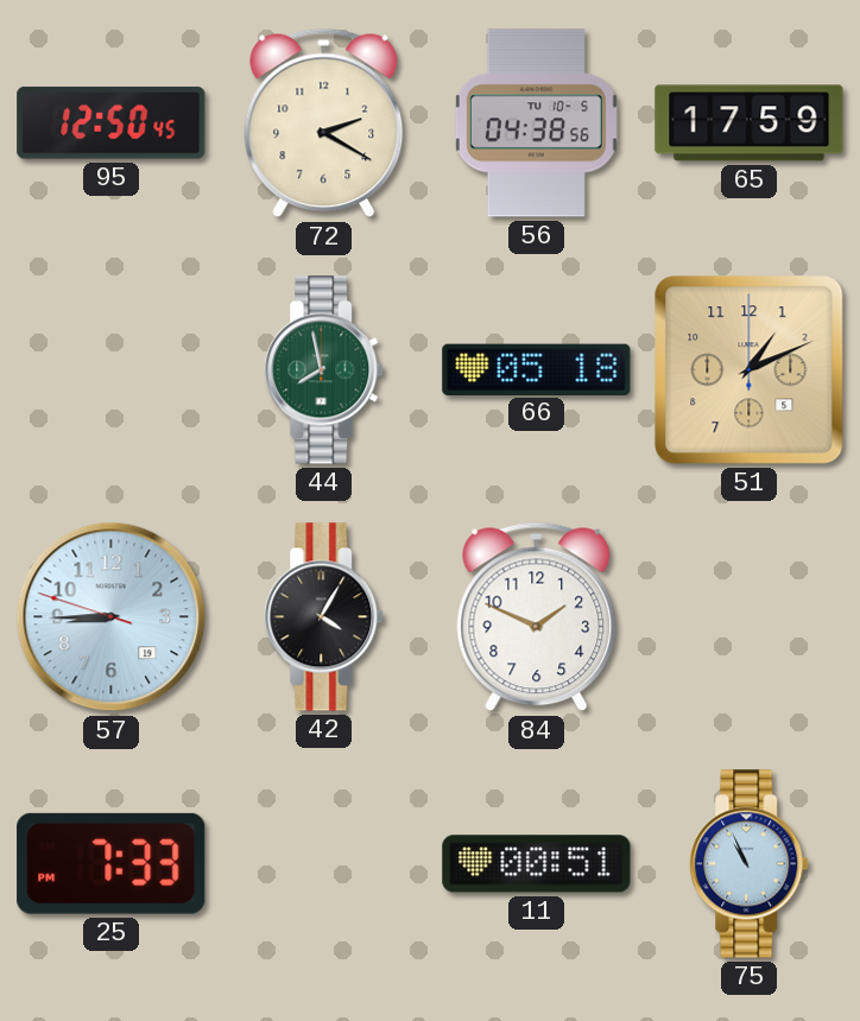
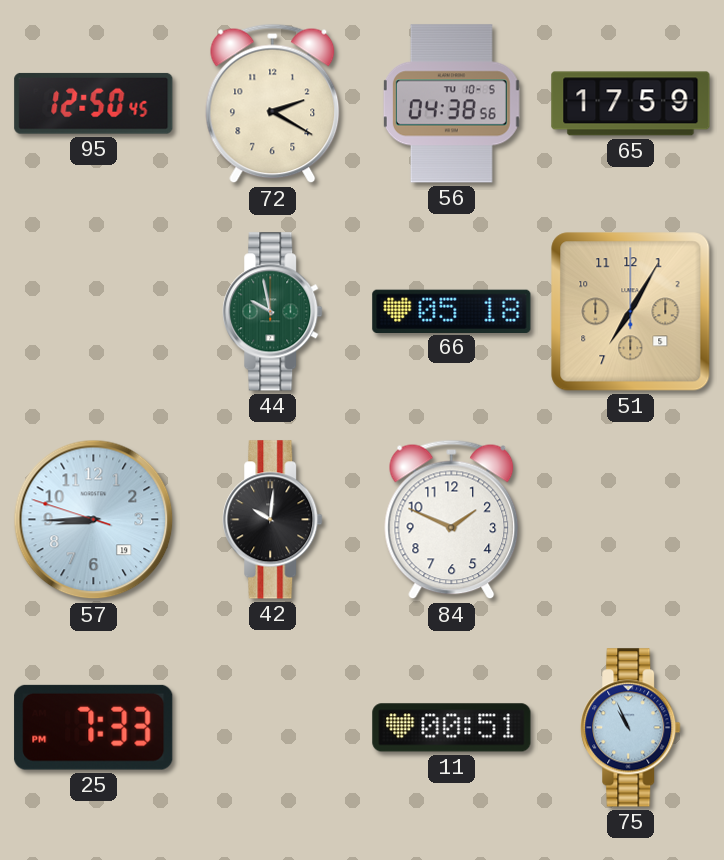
44: 7:58 -> 9:58 (273, 312)
51: 1:11 -> 7:05 (631, 312)
42: 4:05 -> 10:01 (273, 520)
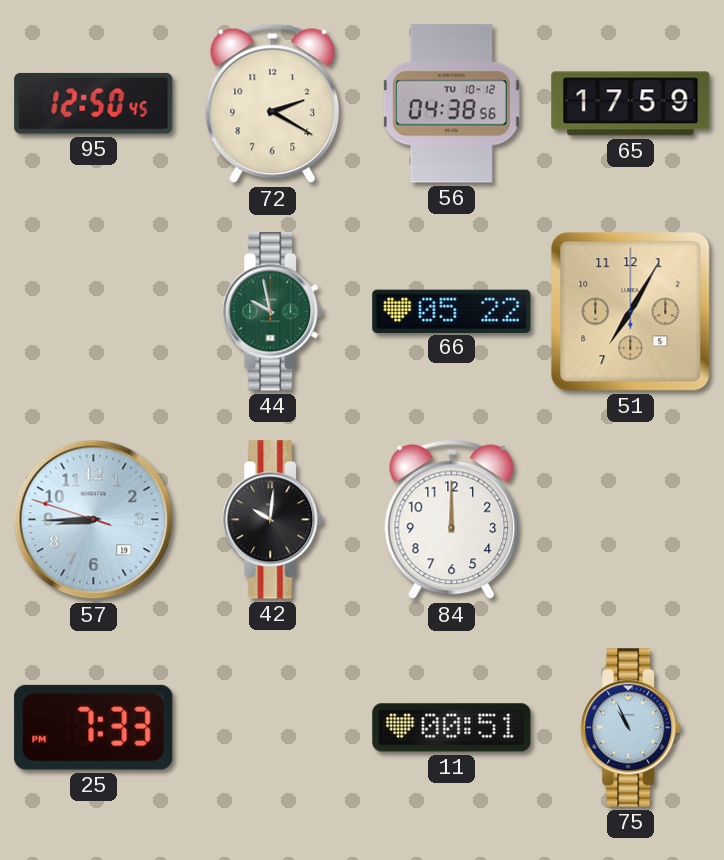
56 date: TU 10-5 -> TU 10-12 (451, 104)
66: 05:18 -> 05:22 (452, 311)
84: 1:49 -> 12:00 (452, 520)
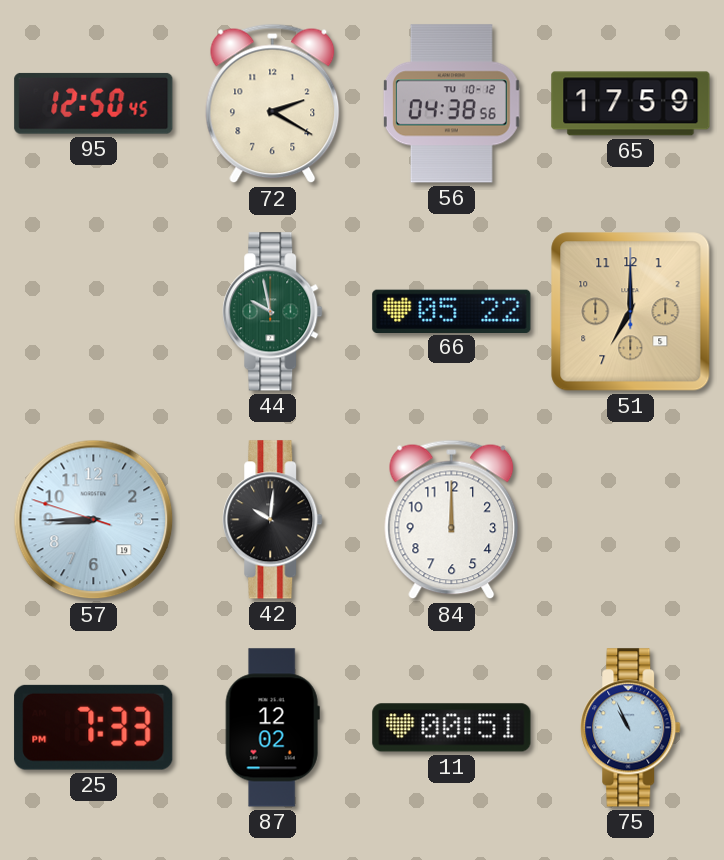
51: 7:05 -> 7:00 (631, 312)
87: none -> 12:02 (272, 728)
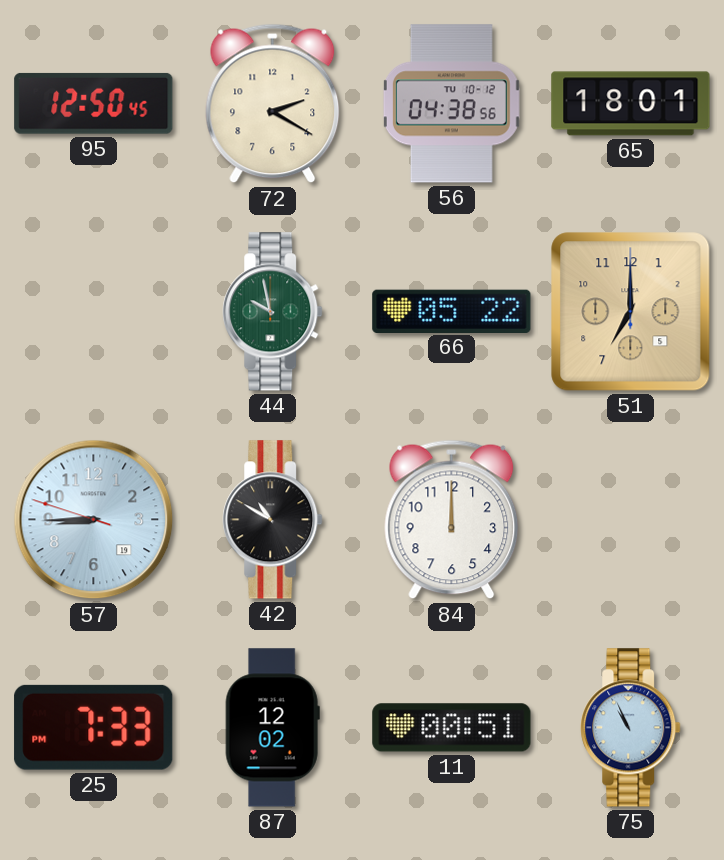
65: 17:59 -> 18:01 (631, 104)
42: 10:01 -> 10:50 (273, 520)
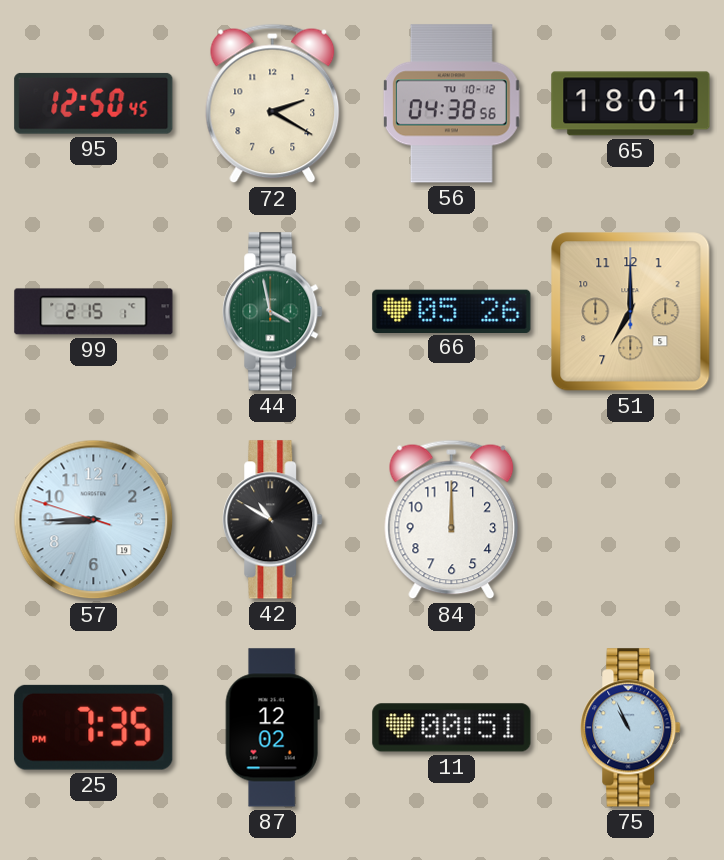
99: none -> 2:15 (94, 312)
44: 9:58 -> 3:58 (273, 312)
66: 05:22 -> 05:26 (452, 311)
25: 7:33 -> 7:35 (94, 727)
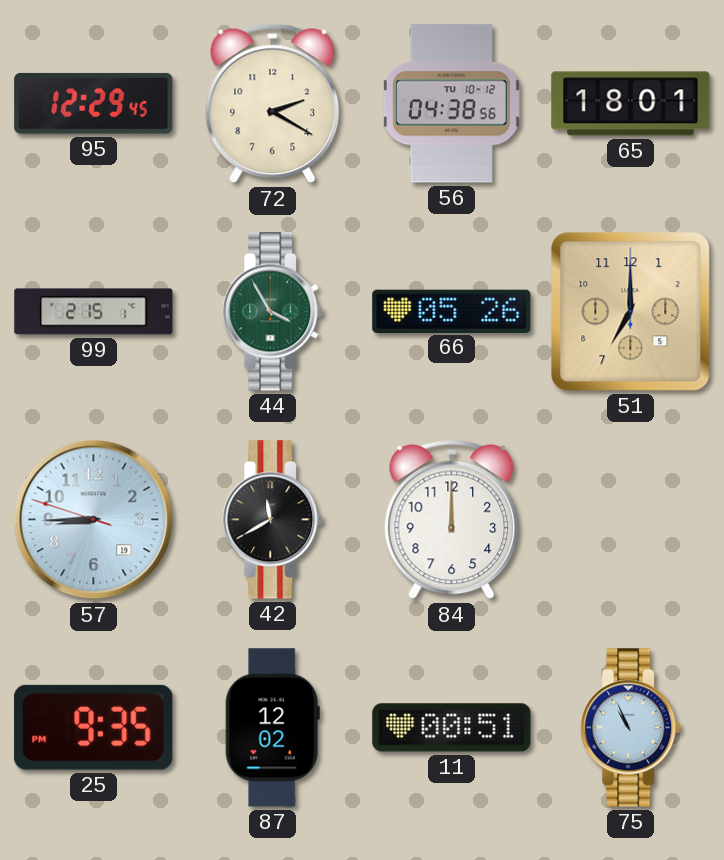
95: 12:50 -> 12:29 (94, 103)
44: 3:58 -> 3:55 (273, 312)
42: 10:50 -> 11:40 (273, 520)
25: 7:35 -> 9:35 (94, 727)
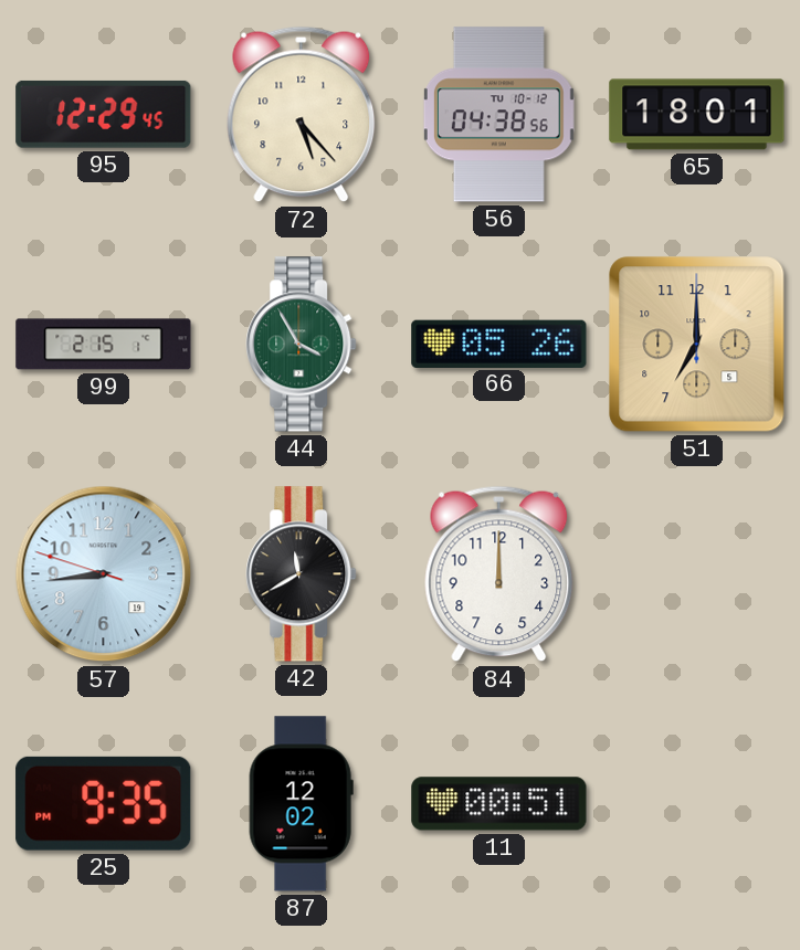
72: 2:20 -> 5:23 (302, 115)
57: 8:44 -> 8:43 (104, 574)
75: 10:56 -> none (631, 728)
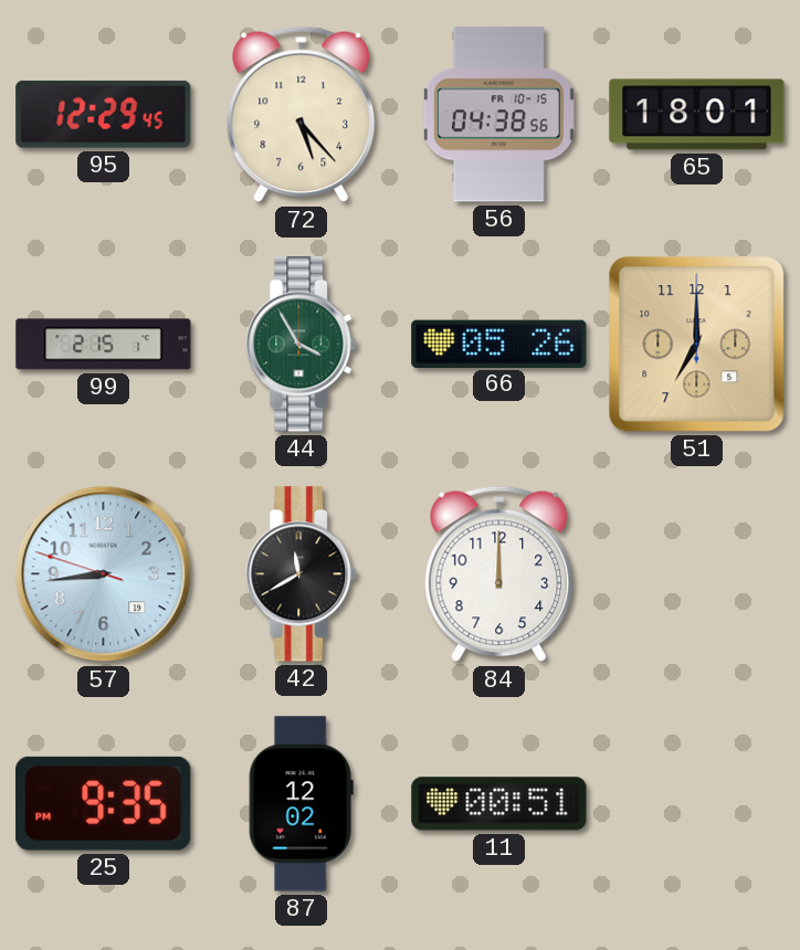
56 date: TU 10-12 -> FR 10-15 (498, 115)
